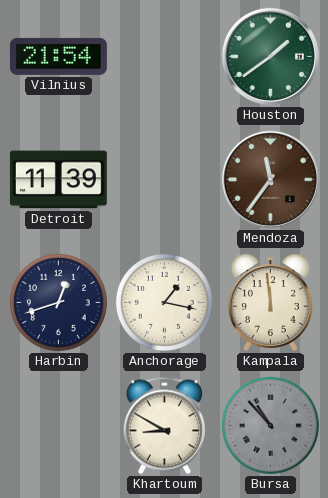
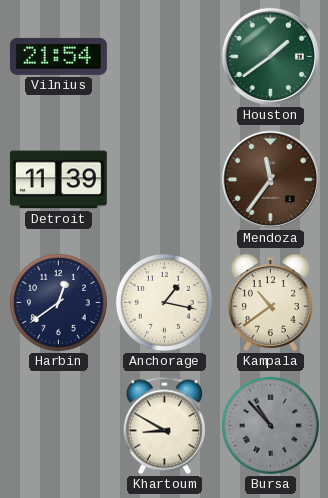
Harbin: 12:42 -> 12:39 (58, 302)
Kampala: 11:59 -> 10:39 (270, 302)
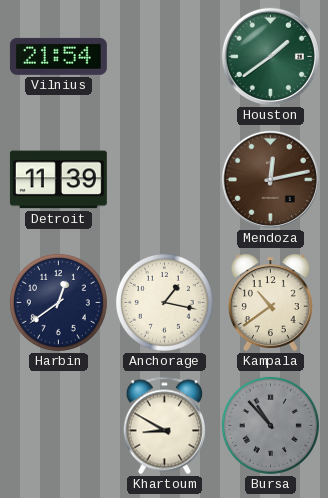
Mendoza: 11:36 -> 12:13 (270, 179)
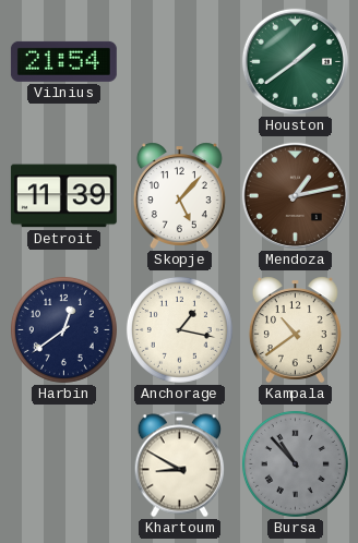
Skopje: none -> 5:07 (179, 195)
Mendoza: 12:13 -> 1:13 (295, 195)
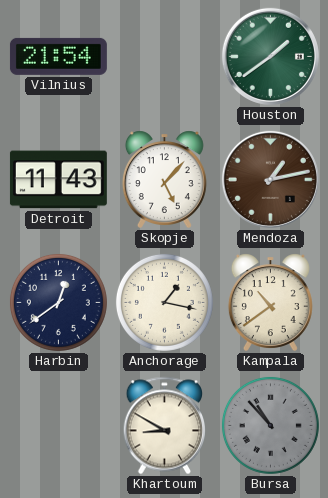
Detroit: 11:39 -> 11:43 (58, 180)
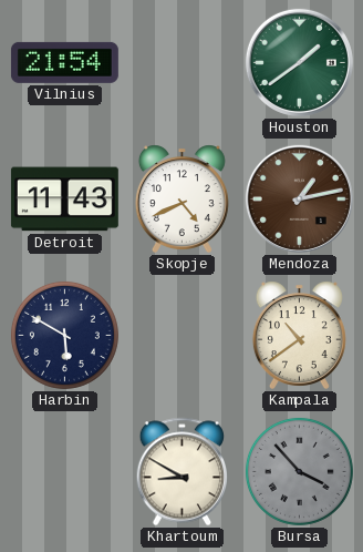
Skopje: 5:07 -> 4:41 (181, 198)
Harbin: 12:39 -> 5:50 (64, 335)
Anchorage: 1:17 -> none (164, 302)
Bursa: 10:53 -> 3:53 (299, 471)
